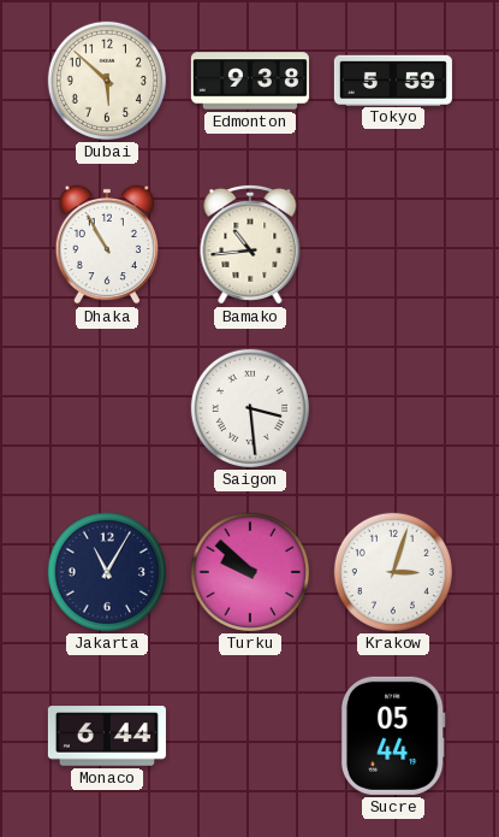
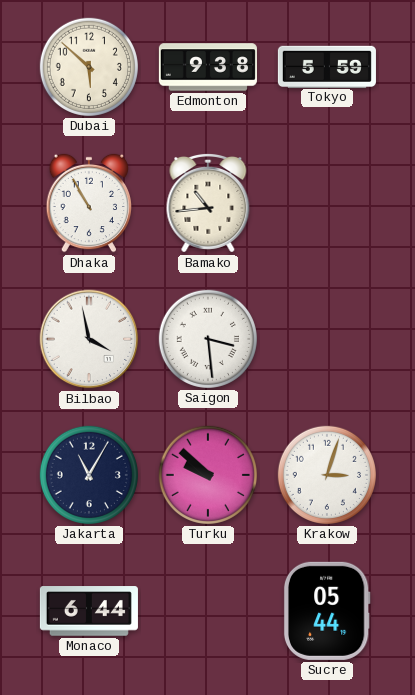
Bilbao: none -> 3:58 (89, 339)
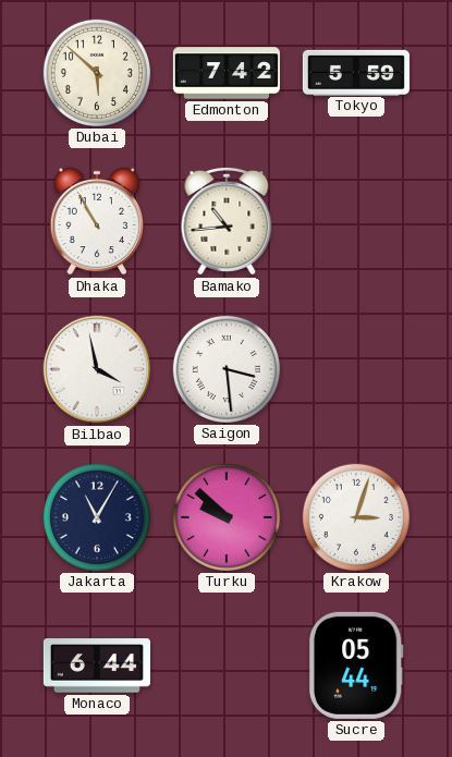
Edmonton: 9:38 -> 7:42 (227, 73)
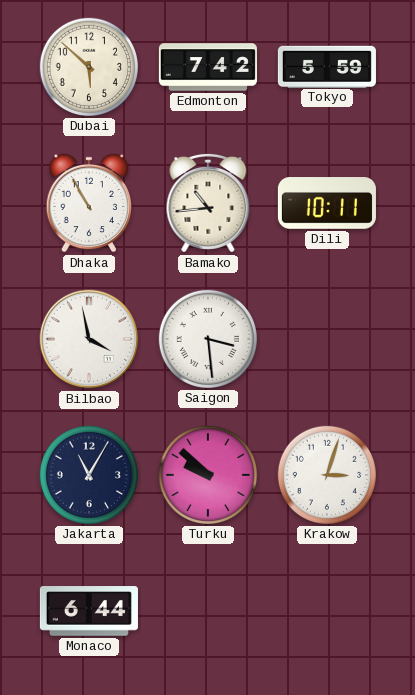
Dili: none -> 10:11 (327, 203)
Sucre: 05:44 -> none (356, 666)
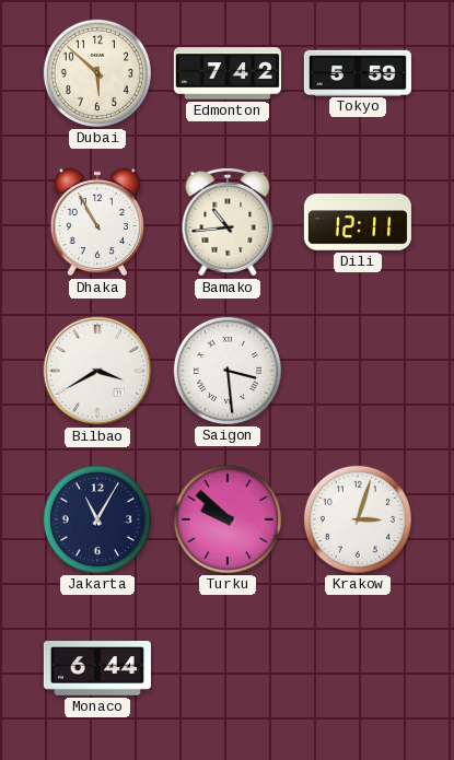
Dili: 10:11 -> 12:11 (358, 222)
Bilbao: 3:58 -> 3:40 (97, 371)
